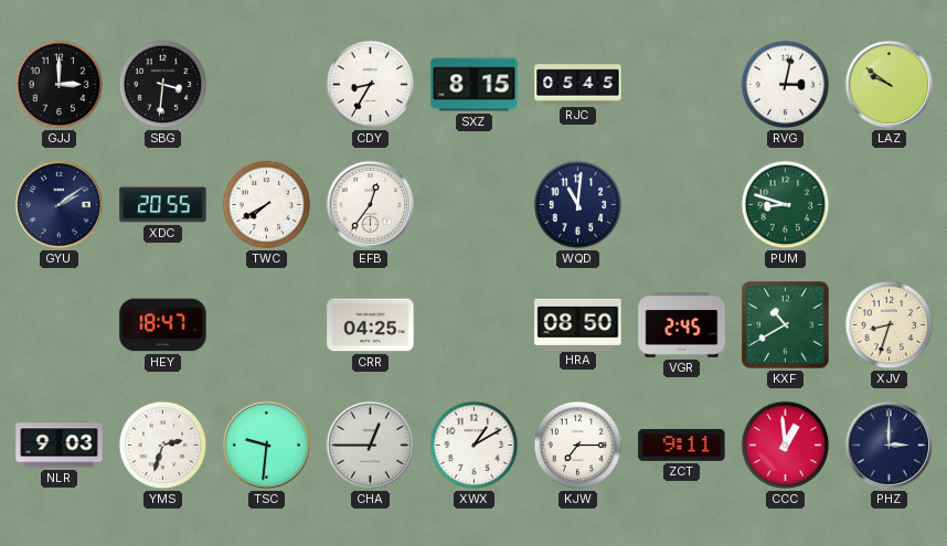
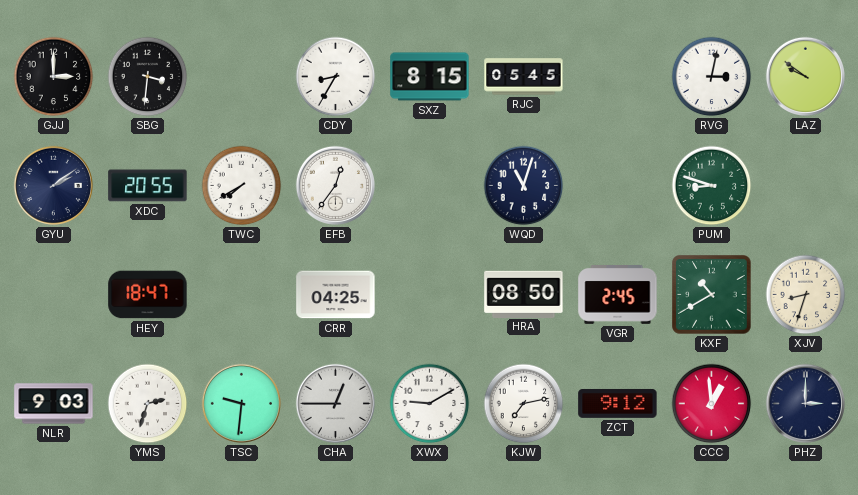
WQD: 11:01 -> 11:03 (524, 186)
XWX: 1:10 -> 9:10 (430, 404)
KJW: 7:15 -> 7:13 (524, 404)
ZCT: 9:11 -> 9:12 (618, 403)
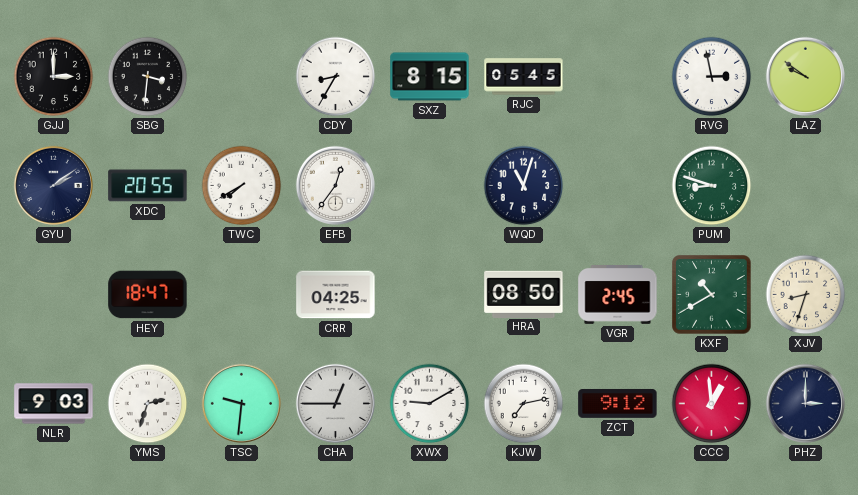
RVG: 3:02 -> 2:58 (712, 77)
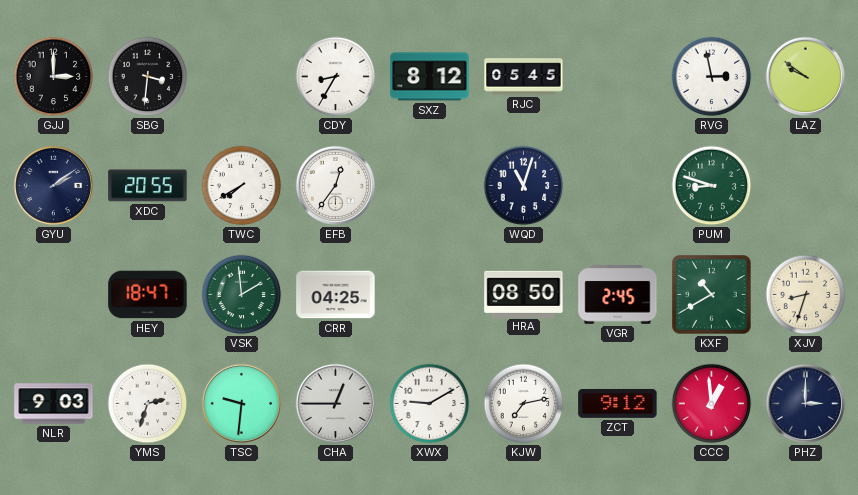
SXZ: 8:15 -> 8:12 (430, 77)
VSK: none -> 1:59 (242, 295)
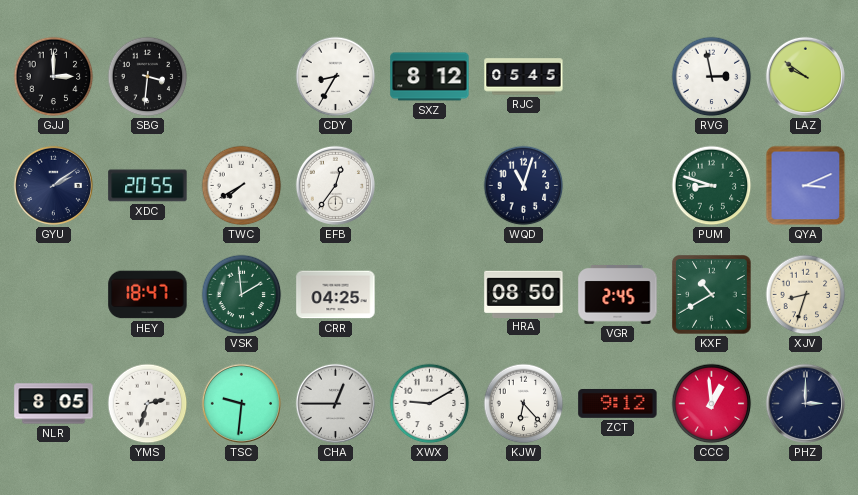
QYA: none -> 3:11 (806, 186)
NLR: 9:03 -> 8:05 (54, 404)
KJW: 7:13 -> 6:23 (524, 404)
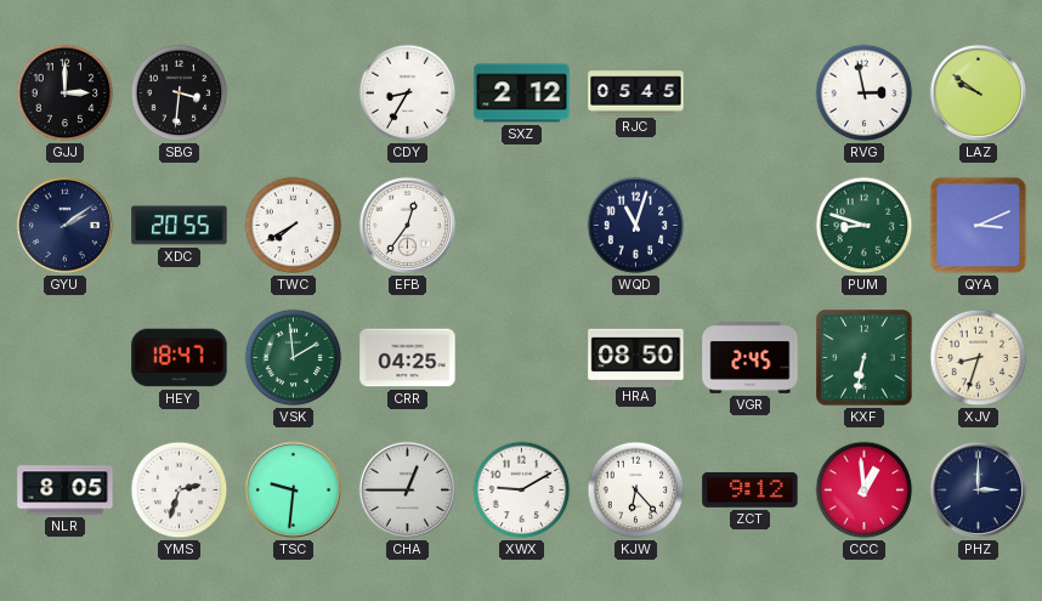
SXZ: 8:12 -> 2:12 (522, 93)
KXF: 10:40 -> 6:32 (865, 358)
